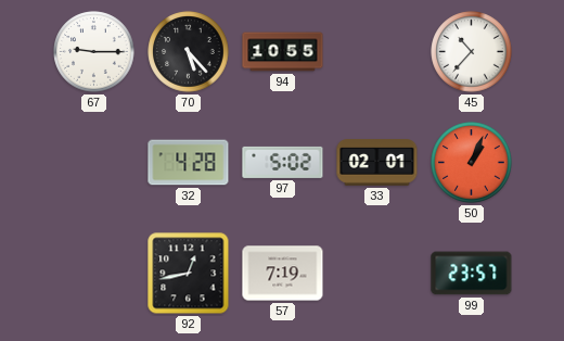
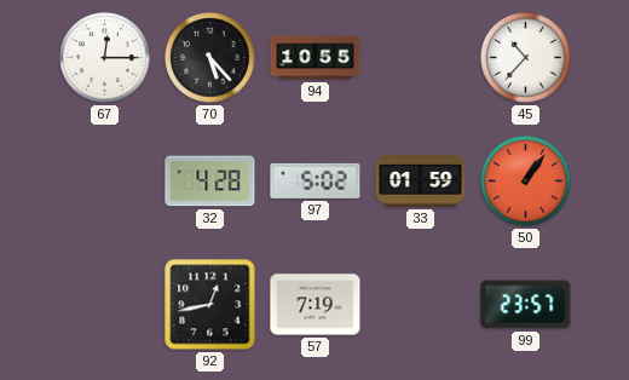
67: 9:15 -> 12:15 (105, 58)
33: 02:01 -> 01:59 (421, 182)
50: 1:04 -> 1:06 (526, 182)
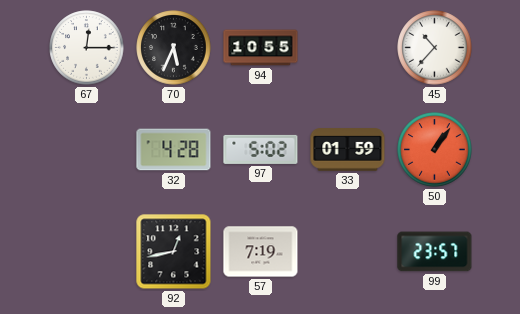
70: 5:23 -> 5:34 (174, 48)
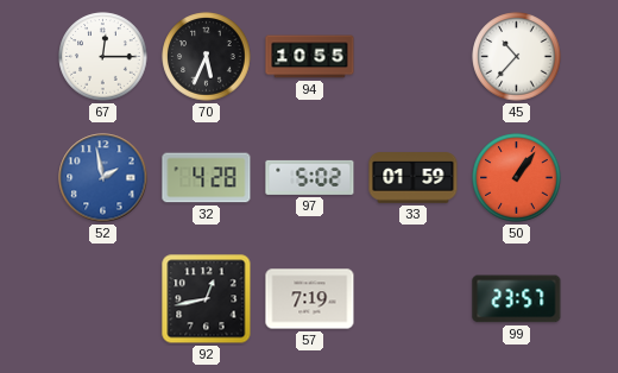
52: none -> 1:58 (103, 178)
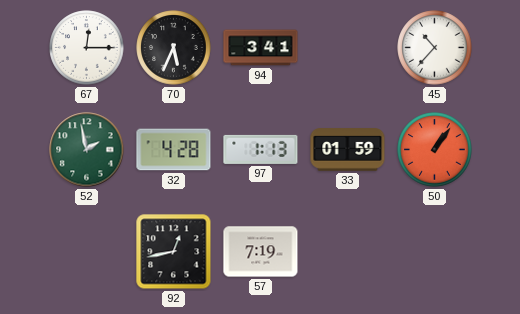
94: 10:55 -> 3:41 (261, 48)
52 dial: blue -> green (87, 150)
97: 5:02 -> 1:13 (261, 149)
99: 23:57 -> none (517, 299)
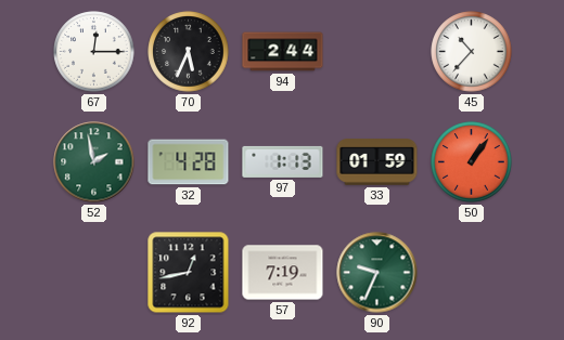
94: 3:41 -> 2:44 (283, 52)
90: none -> 9:34 (377, 273)
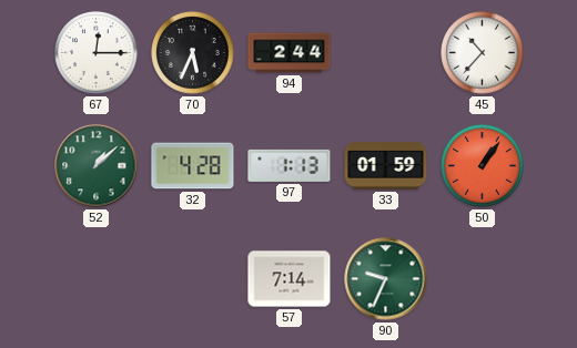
52: 1:58 -> 1:08 (97, 166)
92: 12:43 -> none (189, 273)
57: 7:19 -> 7:14 (290, 279)
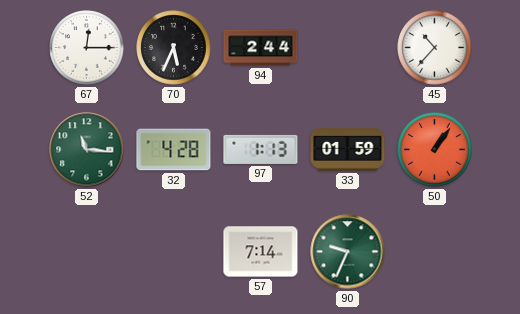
52: 1:08 -> 11:16 (87, 150)
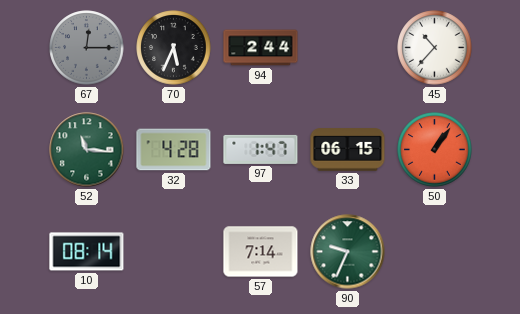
67 dial: white -> grey (87, 48)
97: 1:13 -> 1:47 (261, 149)
33: 01:59 -> 06:15 (348, 150)
10: none -> 08:14 (87, 252)
